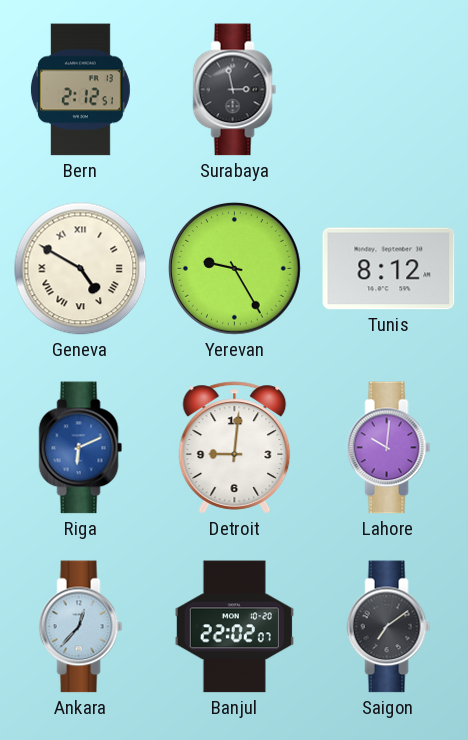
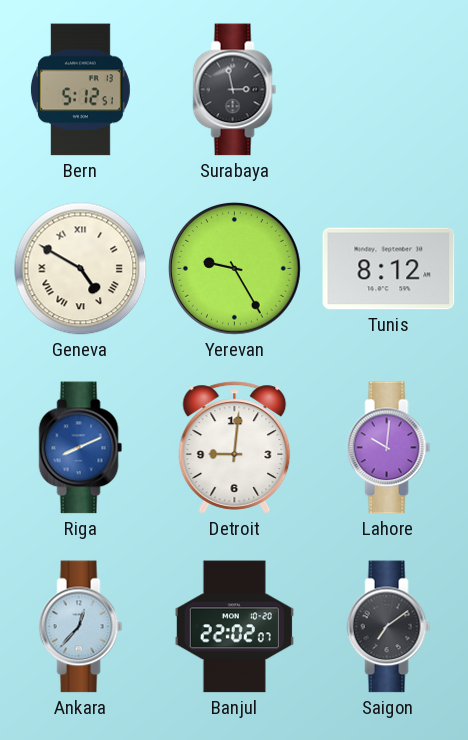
Bern: 2:12 -> 5:12 (80, 90)
Riga: 6:11 -> 8:11 (81, 448)
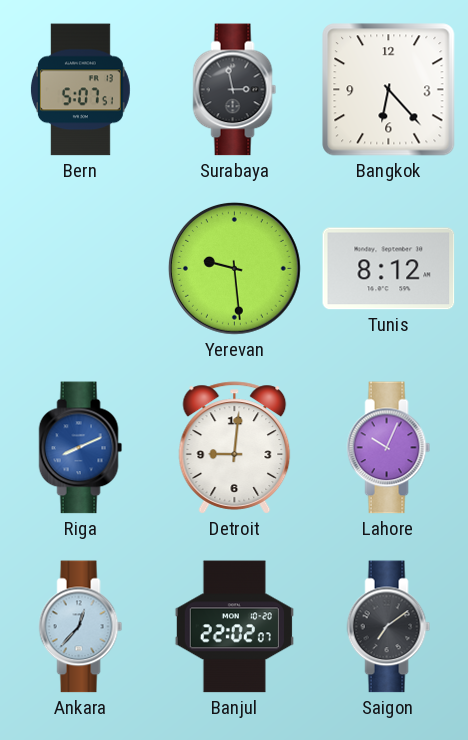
Bern: 5:12 -> 5:07 (80, 90)
Bangkok: none -> 6:23 (389, 90)
Geneva: 4:50 -> none (81, 269)
Yerevan: 9:25 -> 9:29 (234, 268)
Lahore: 10:01 -> 10:04 (389, 448)
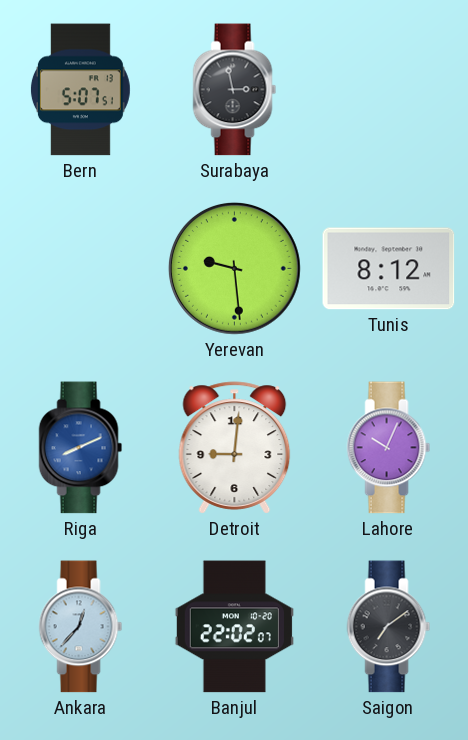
Bangkok: 6:23 -> none (389, 90)
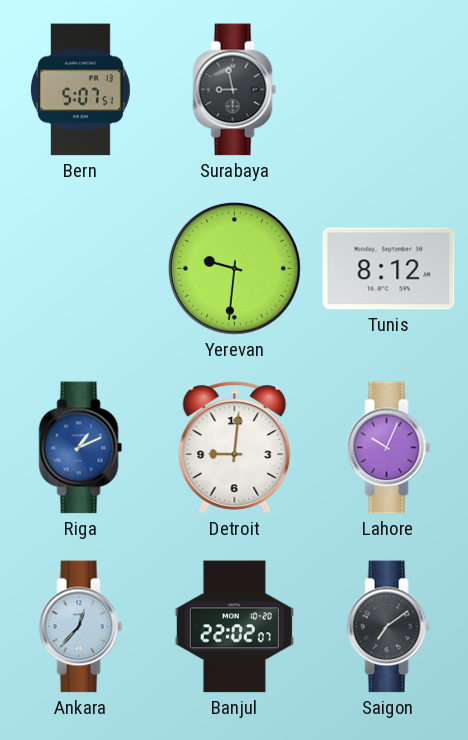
Surabaya: 2:58 -> 8:58 (235, 90)
Yerevan: 9:29 -> 9:31 (234, 268)
Riga: 8:11 -> 1:11 (81, 448)
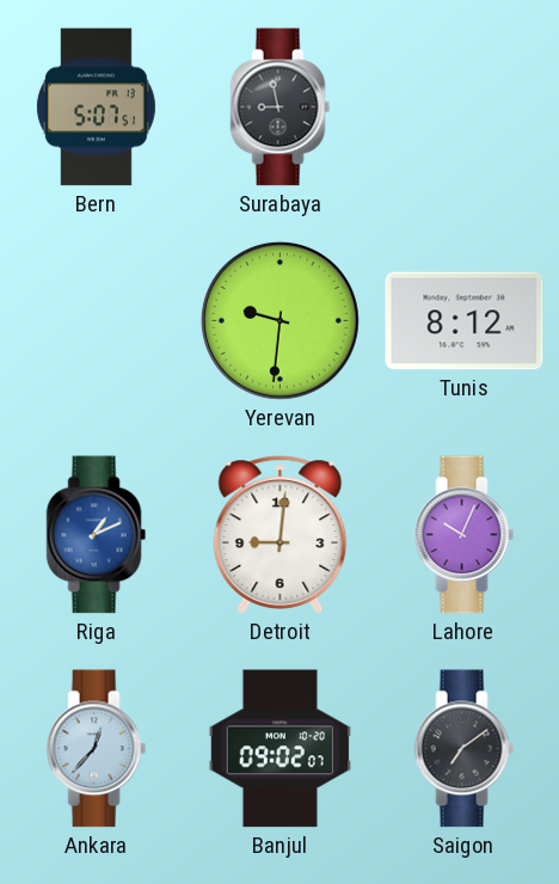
Banjul: 22:02 -> 09:02 (279, 749)
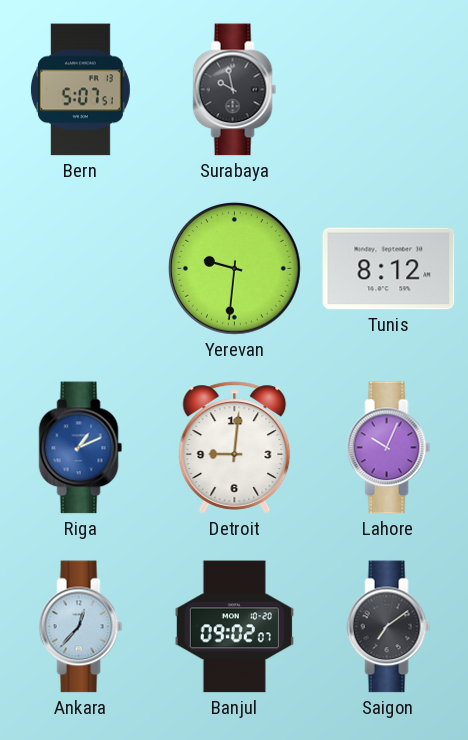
Surabaya: 8:58 -> 9:58 (235, 90)
